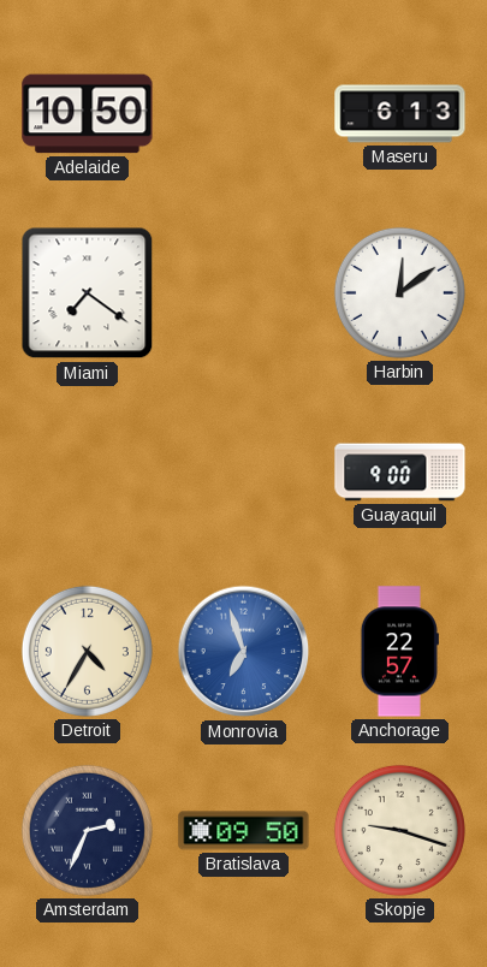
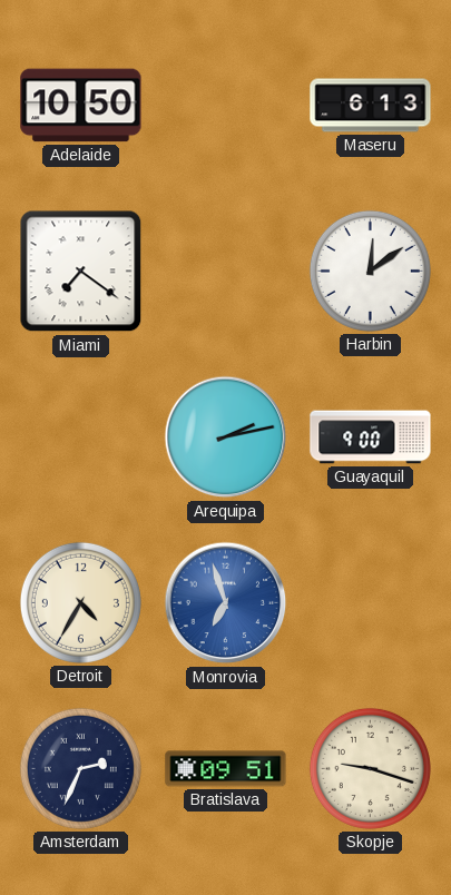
Arequipa: none -> 2:13 (226, 437)
Anchorage: 22:57 -> none (399, 652)
Bratislava: 09:50 -> 09:51 (226, 769)
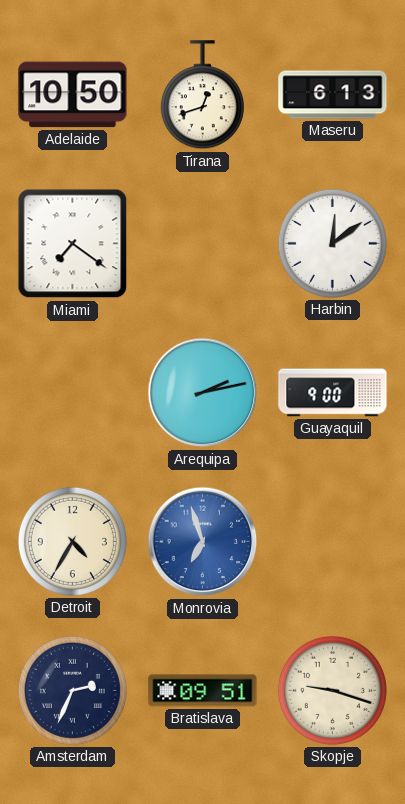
Tirana: none -> 12:42 (202, 95)
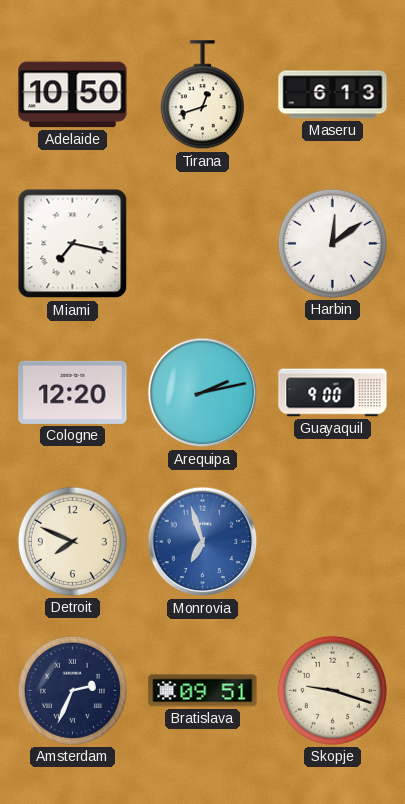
Miami: 7:21 -> 7:17 (73, 244)
Cologne: none -> 12:20 (73, 392)
Detroit: 4:35 -> 7:49 (72, 541)
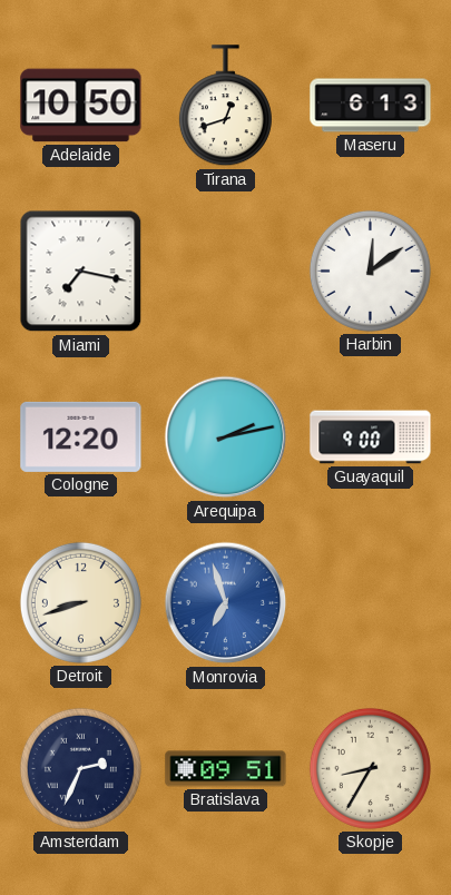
Detroit: 7:49 -> 8:42 (80, 602)
Skopje: 9:18 -> 8:35 (370, 768)
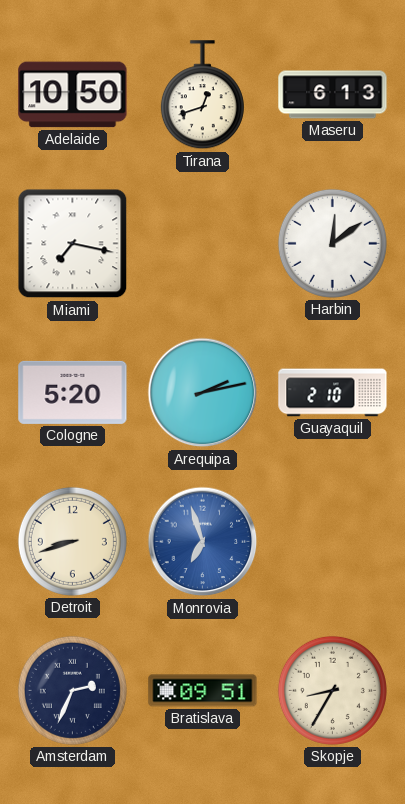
Cologne: 12:20 -> 5:20 (73, 392)
Guayaquil: 9:00 -> 2:10 (333, 393)
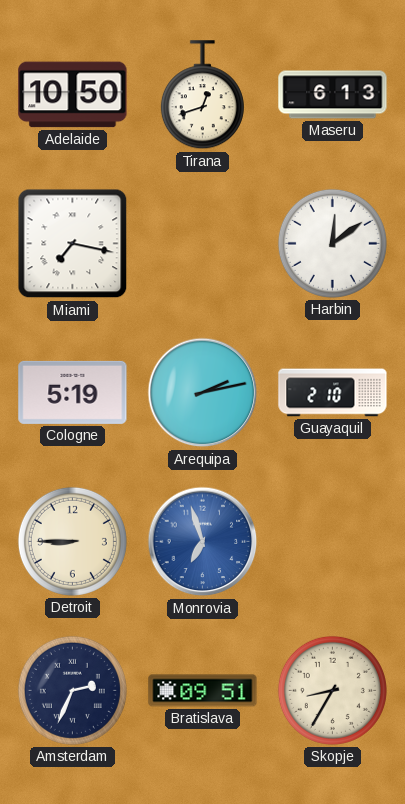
Cologne: 5:20 -> 5:19 (73, 392)
Detroit: 8:42 -> 8:45 (72, 541)
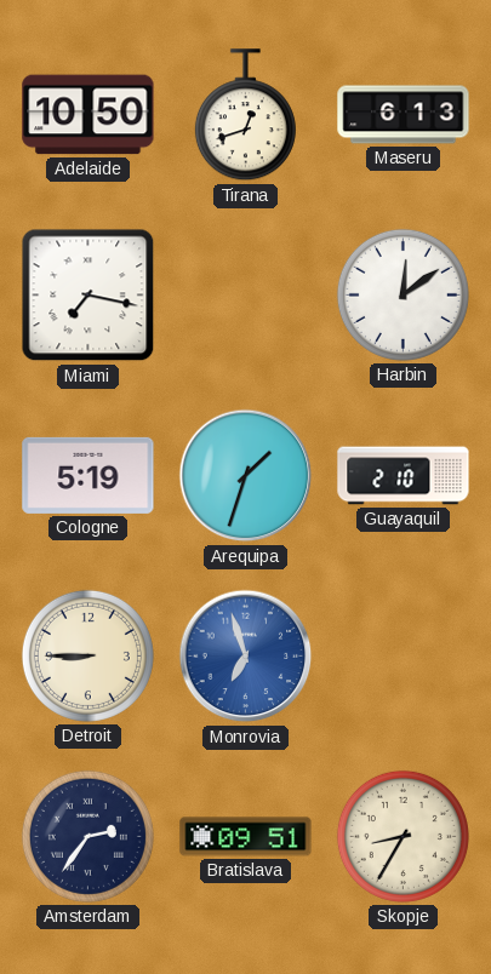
Arequipa: 2:13 -> 1:33 (246, 476)
Amsterdam: 2:34 -> 2:36 (87, 836)
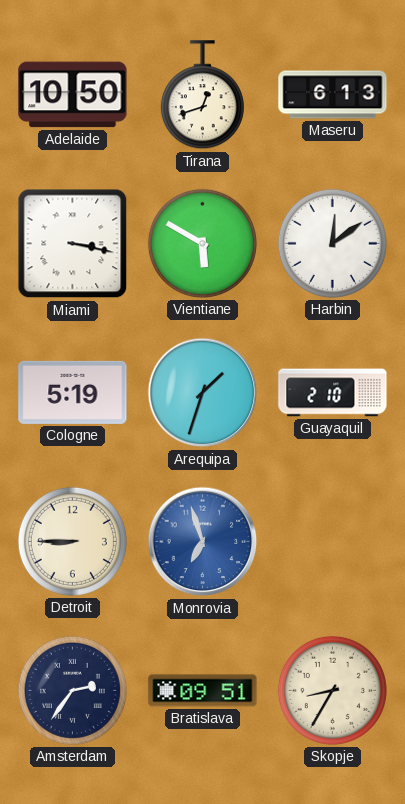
Miami: 7:17 -> 3:17 (73, 244)
Vientiane: none -> 5:50 (202, 243)
